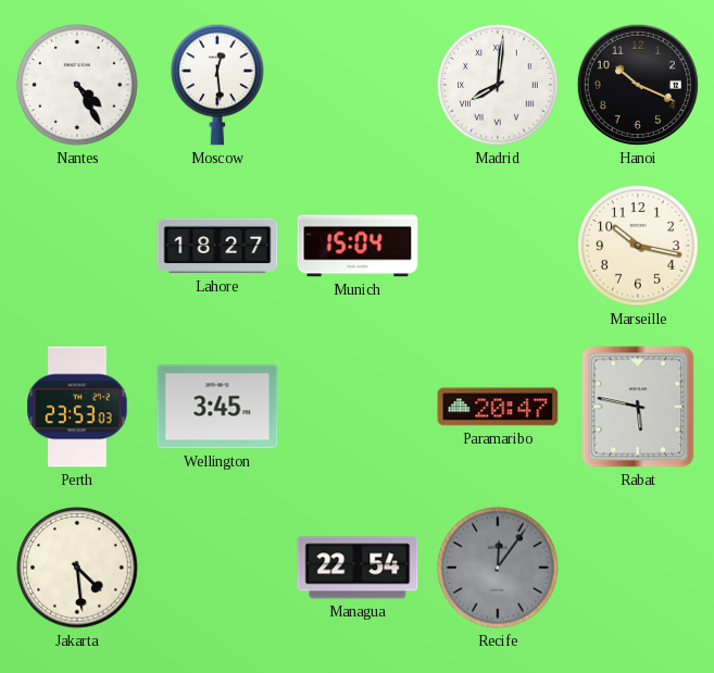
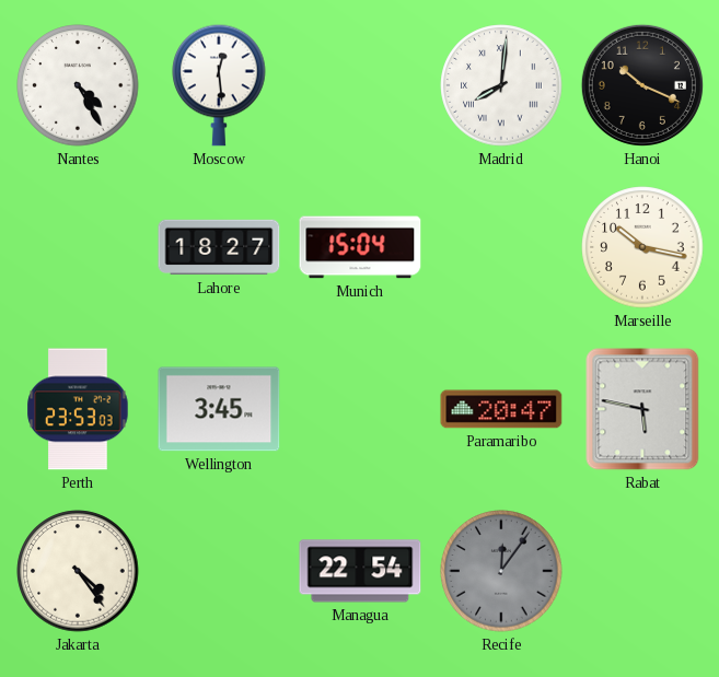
Jakarta: 4:29 -> 4:24 (78, 571)
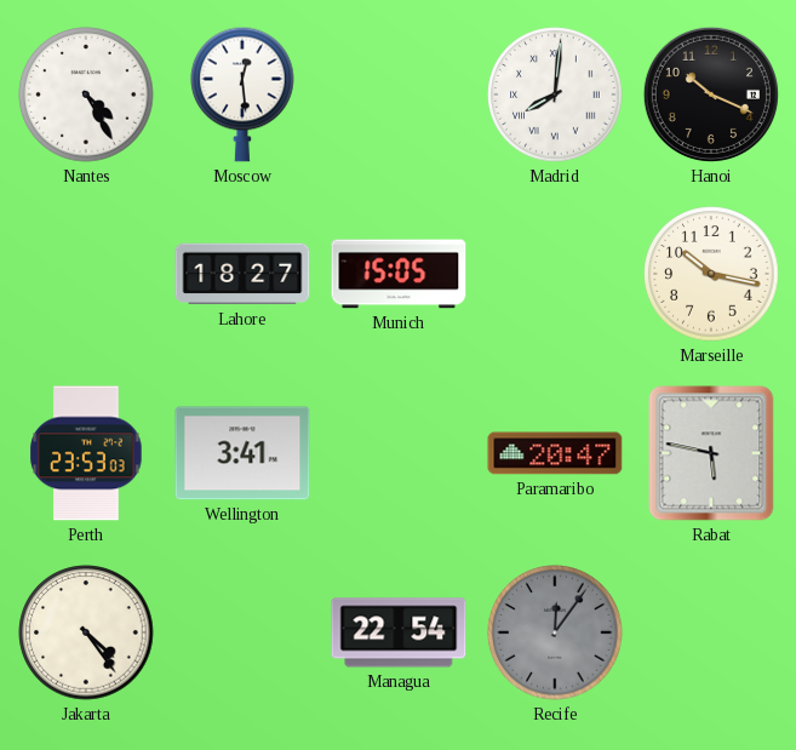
Munich: 15:04 -> 15:05 (399, 274)
Wellington: 3:45 -> 3:41 (242, 453)
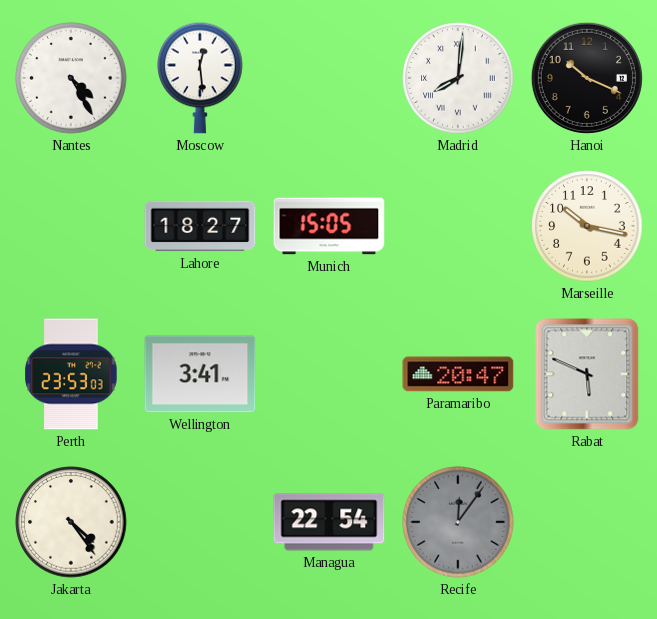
Rabat: 5:47 -> 5:49 (587, 374)
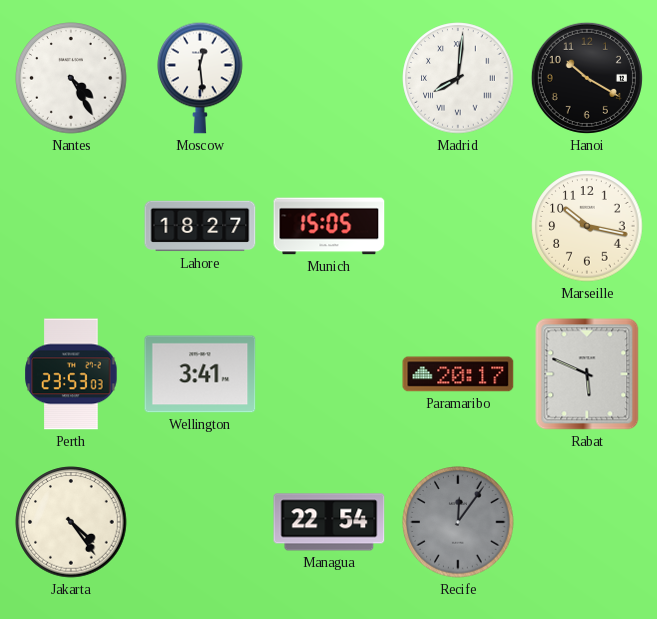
Hanoi: 10:19 -> 10:20 (587, 78)
Paramaribo: 20:47 -> 20:17 (458, 374)
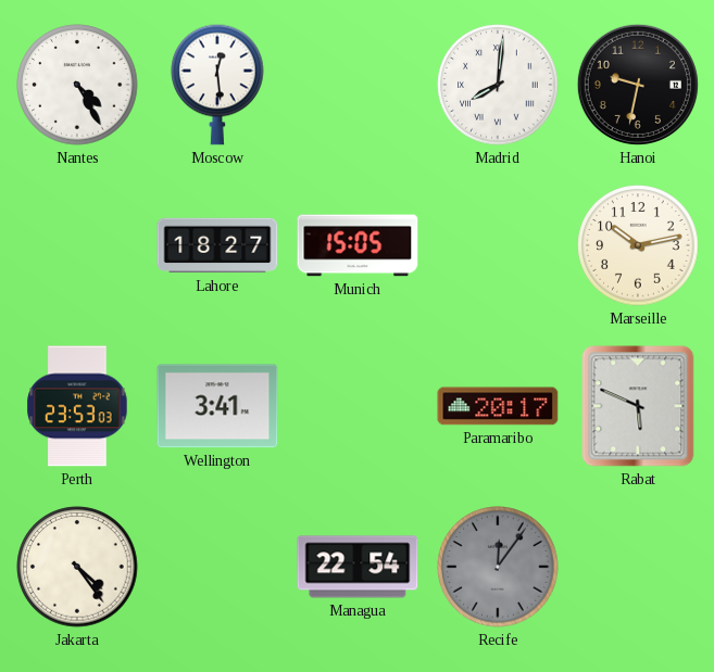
Hanoi: 10:20 -> 9:32 (638, 85)
Marseille: 10:17 -> 10:13 (638, 245)
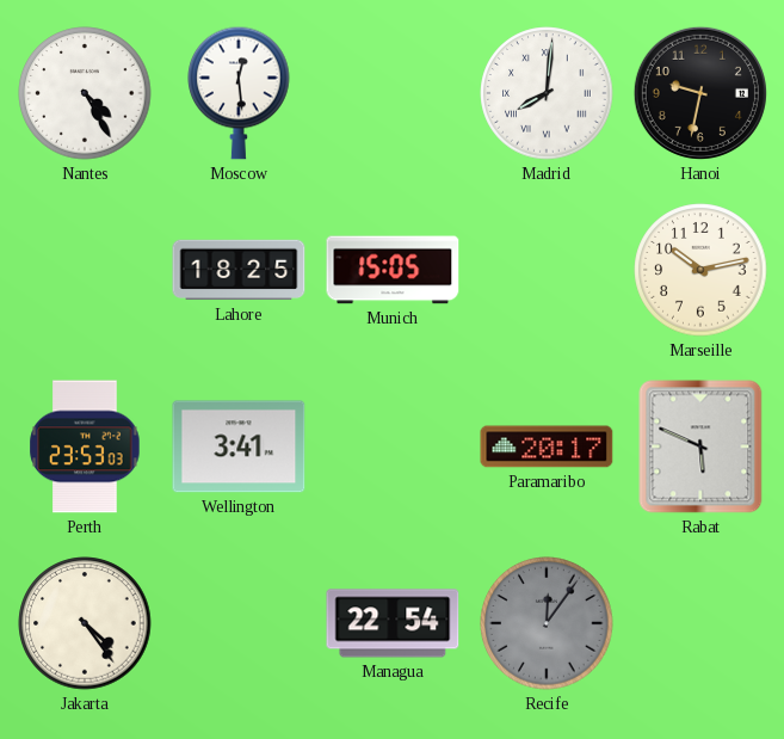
Lahore: 18:27 -> 18:25 (239, 270)
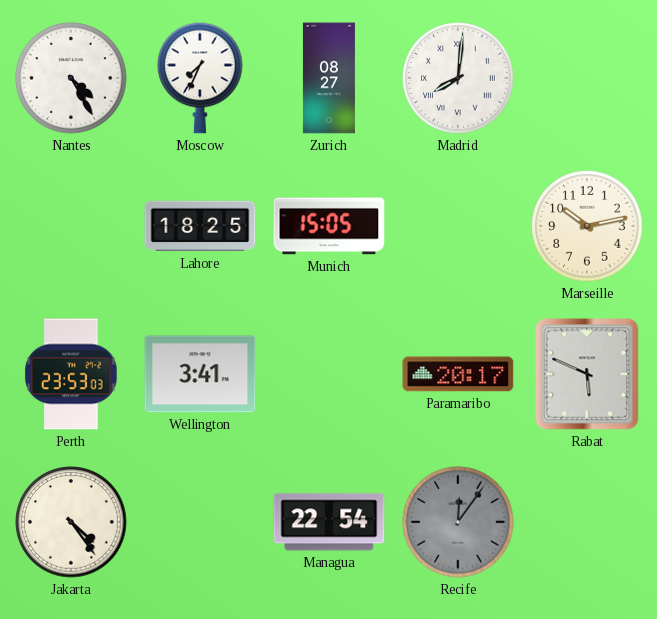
Moscow: 12:29 -> 7:34 (200, 78)
Zurich: none -> 08:27 (329, 78)
Hanoi: 9:32 -> none (700, 93)
